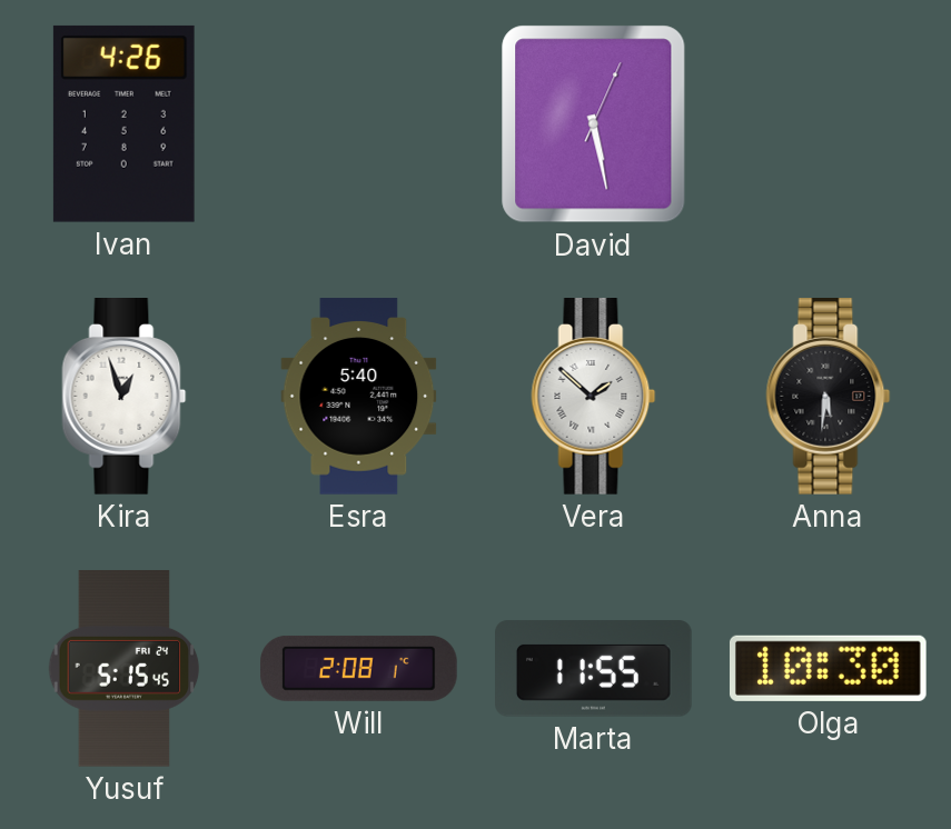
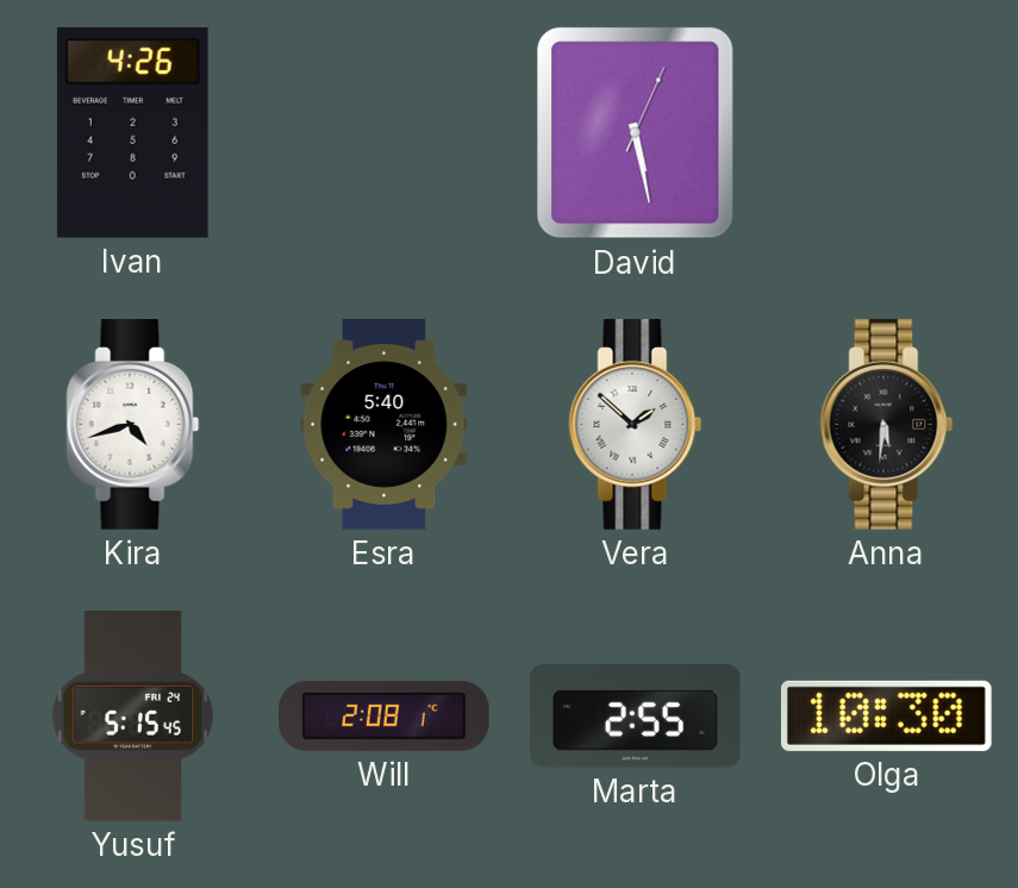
Kira: 12:57 -> 4:42 (133, 425)
Marta: 11:55 -> 2:55 (636, 717)
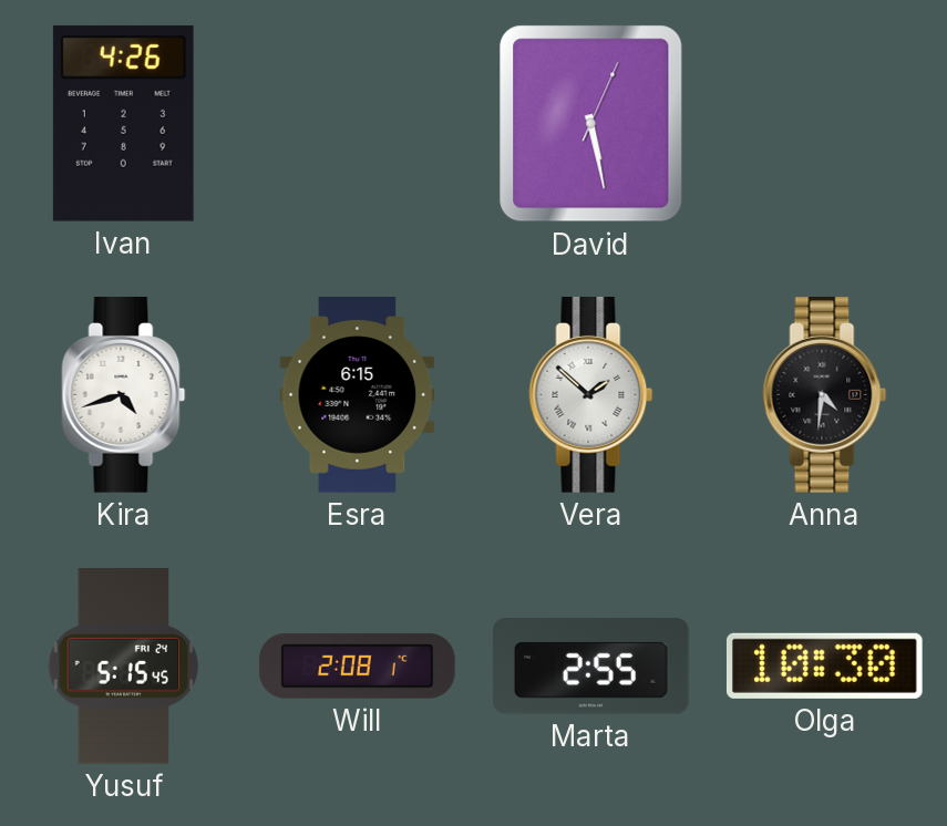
Esra: 5:40 -> 6:15 (358, 395)
Anna: 5:31 -> 4:31 (825, 395)
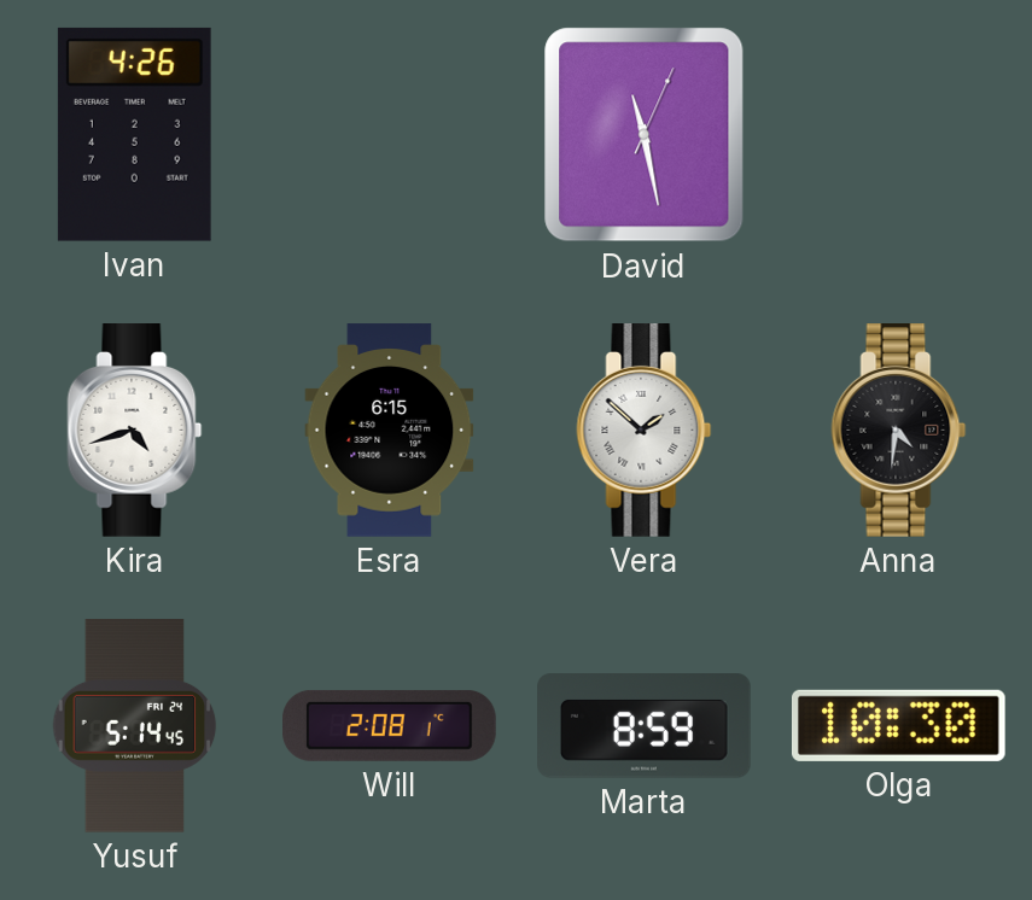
David: 5:28 -> 11:28 (645, 135)
Yusuf: 5:15 -> 5:14 (135, 726)
Marta: 2:55 -> 8:59 (645, 726)
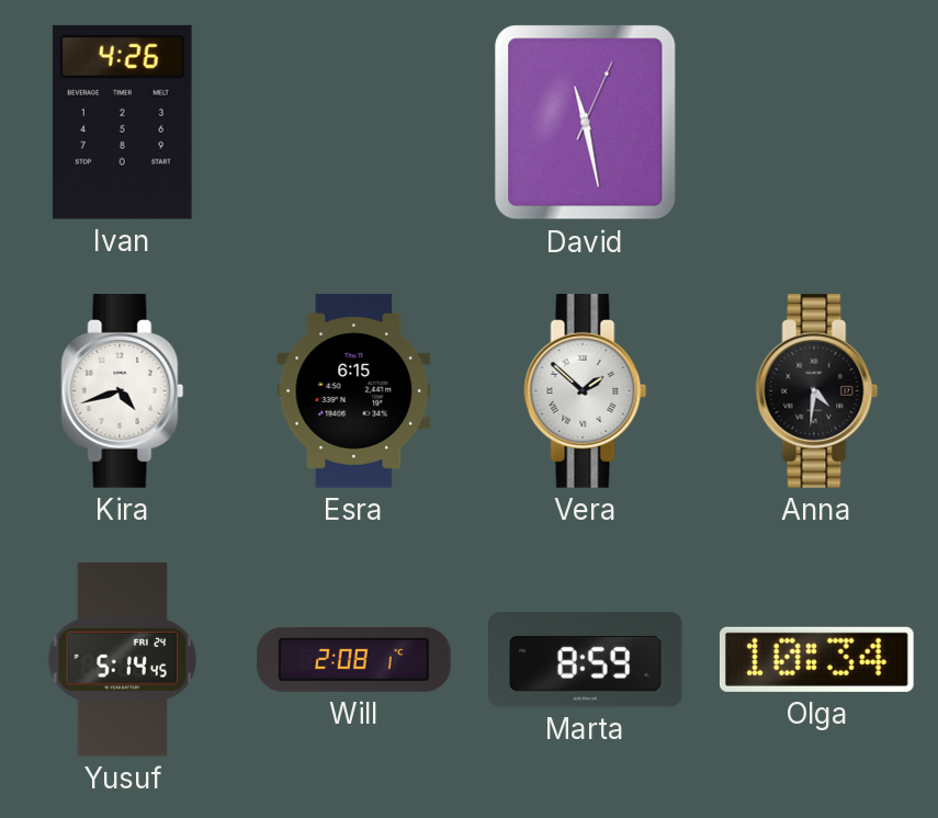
Olga: 10:30 -> 10:34 (816, 659)
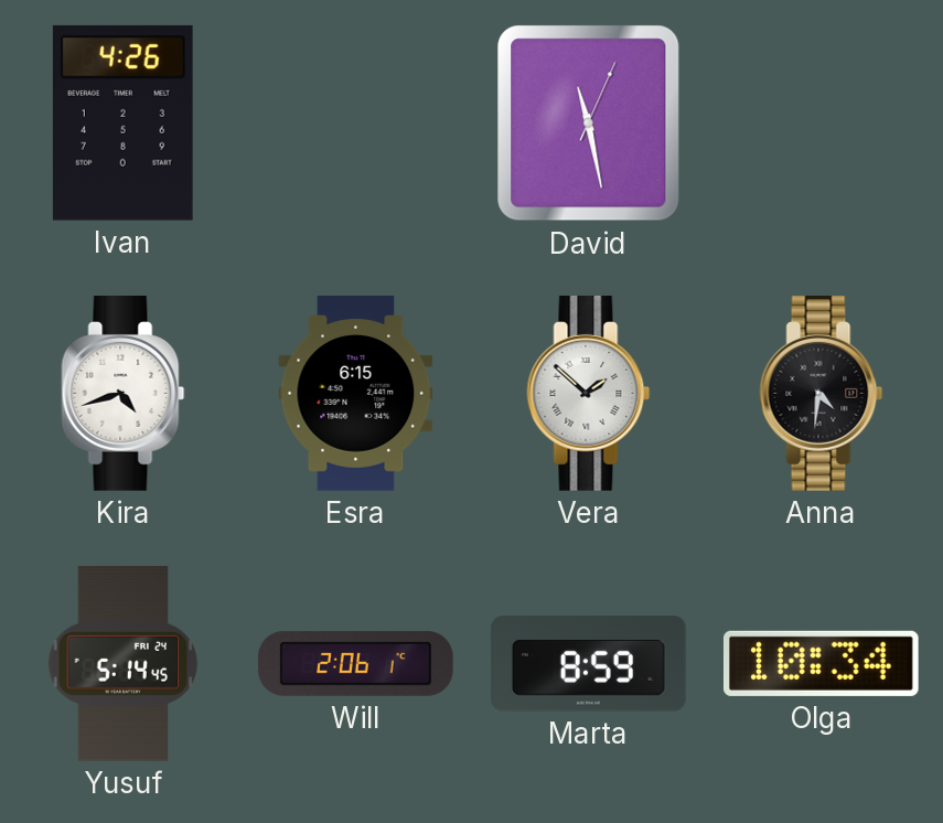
Will: 2:08 -> 2:06 (356, 663)
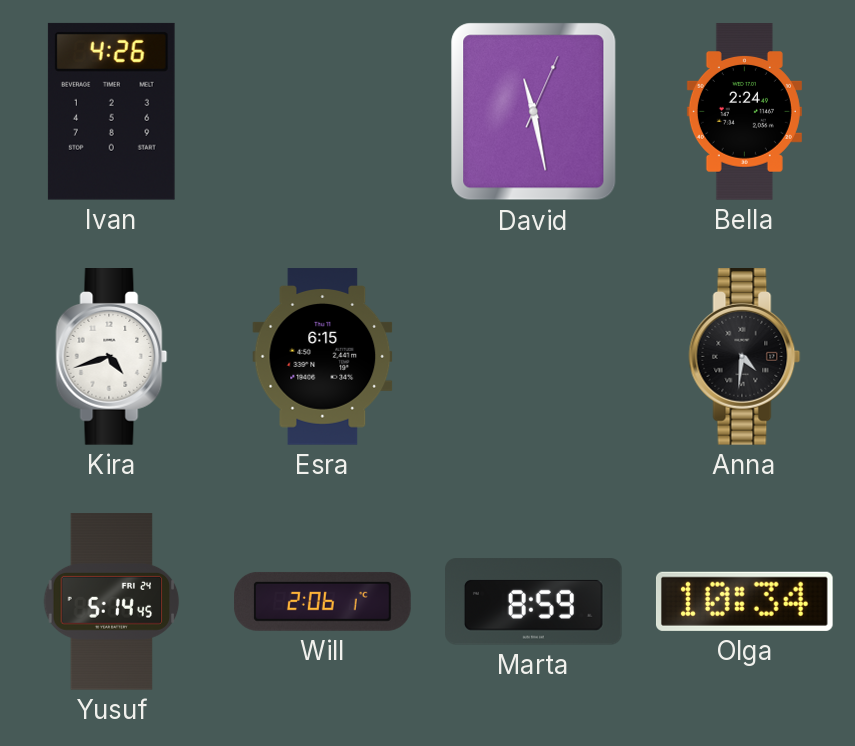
Bella: none -> 2:24 (744, 112)
Vera: 1:52 -> none (589, 394)
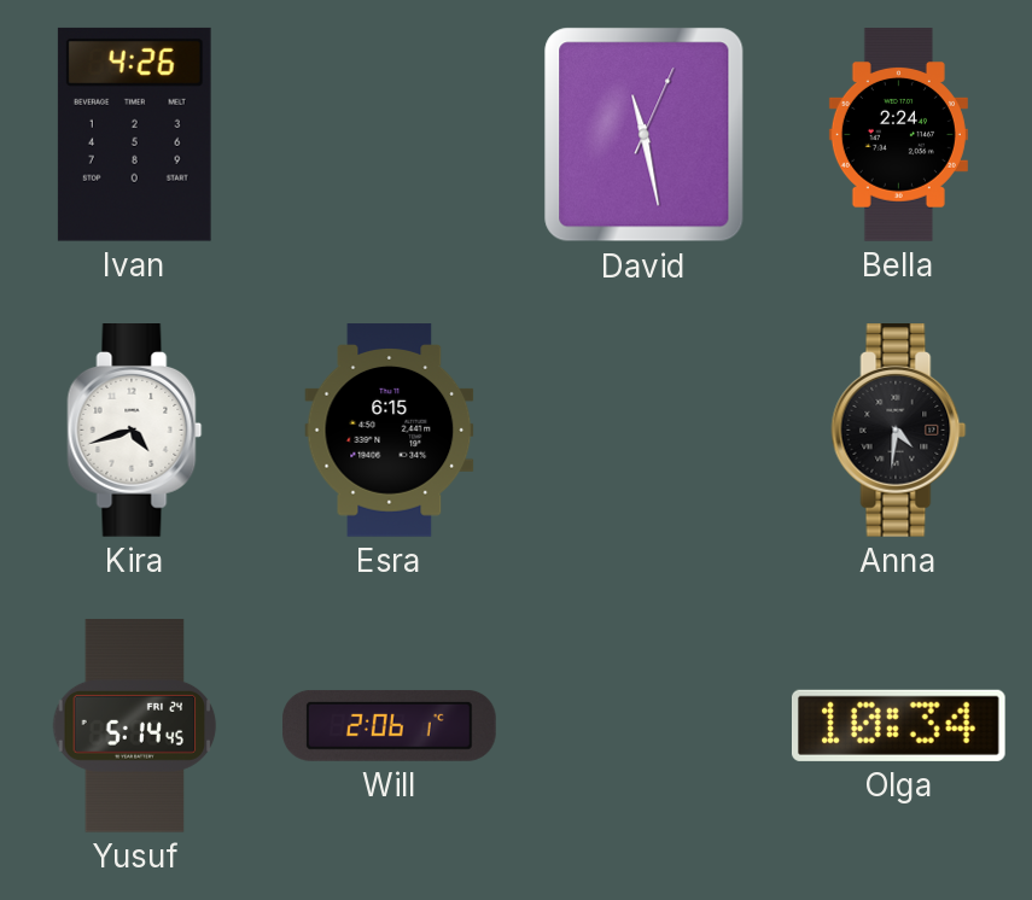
Marta: 8:59 -> none (534, 602)
